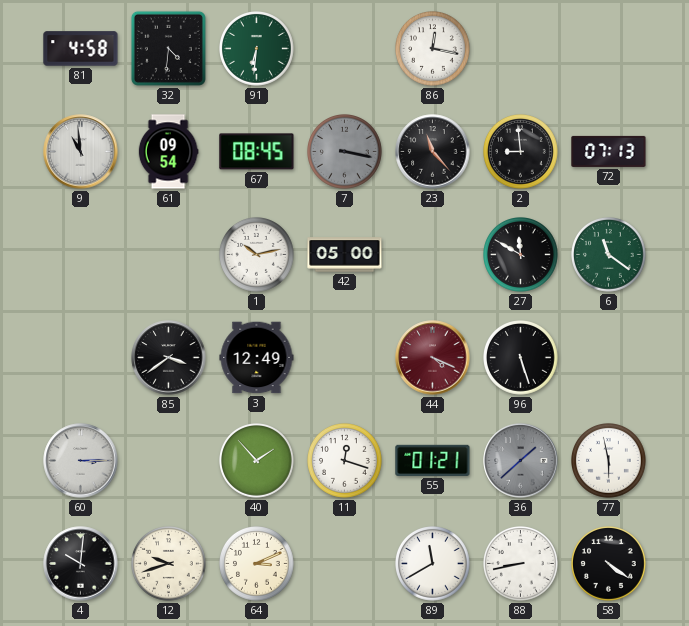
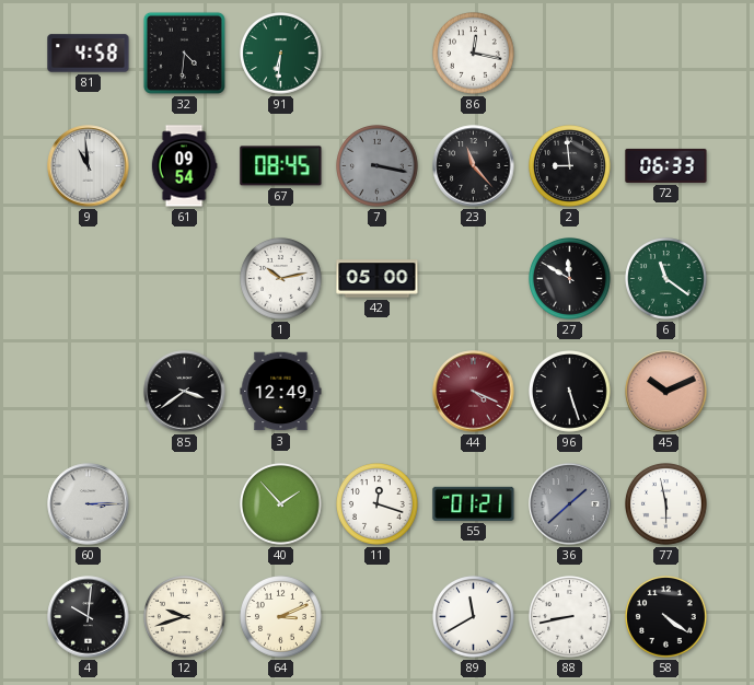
72: 07:13 -> 06:33 (666, 165)
45: none -> 10:11 (666, 392)
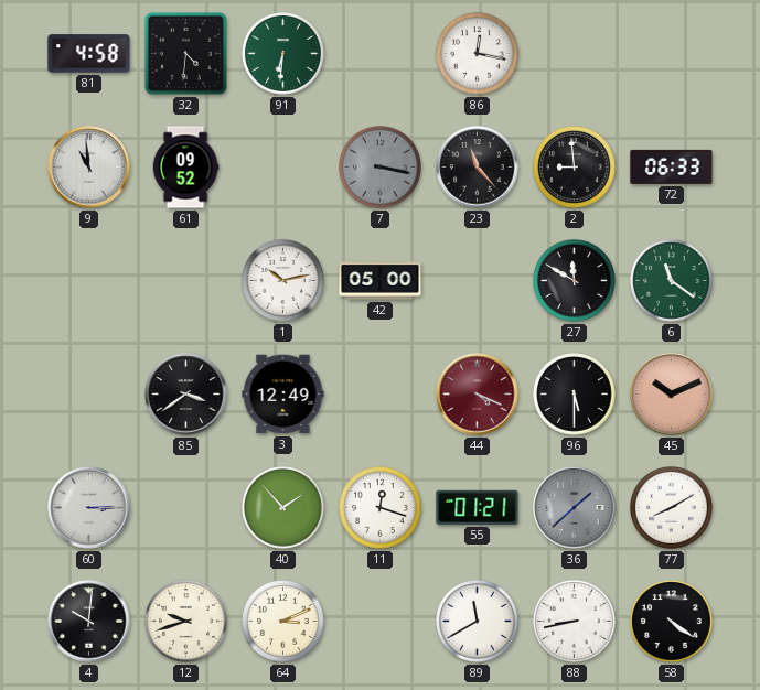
61: 09:54 -> 09:52 (185, 168)
67: 08:45 -> none (281, 166)
96: 5:27 -> 5:30 (575, 395)
77: 5:58 -> 8:10 (672, 508)
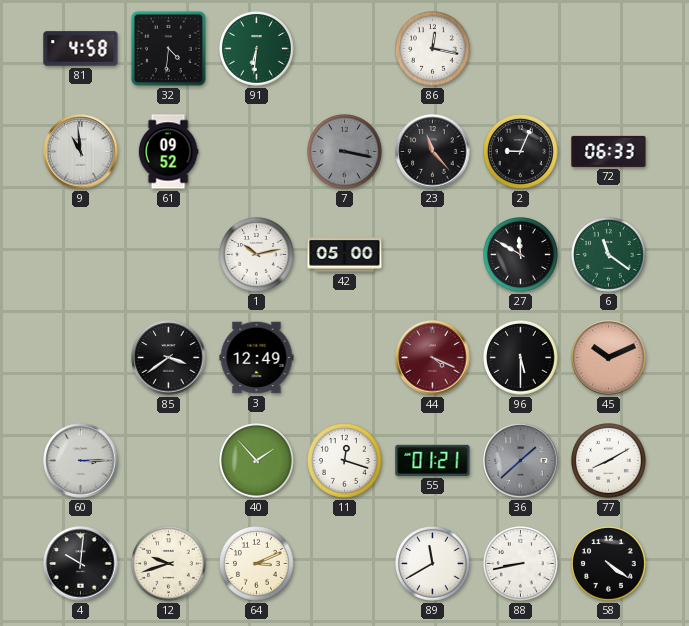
2: 8:59 -> 9:04 (521, 152)
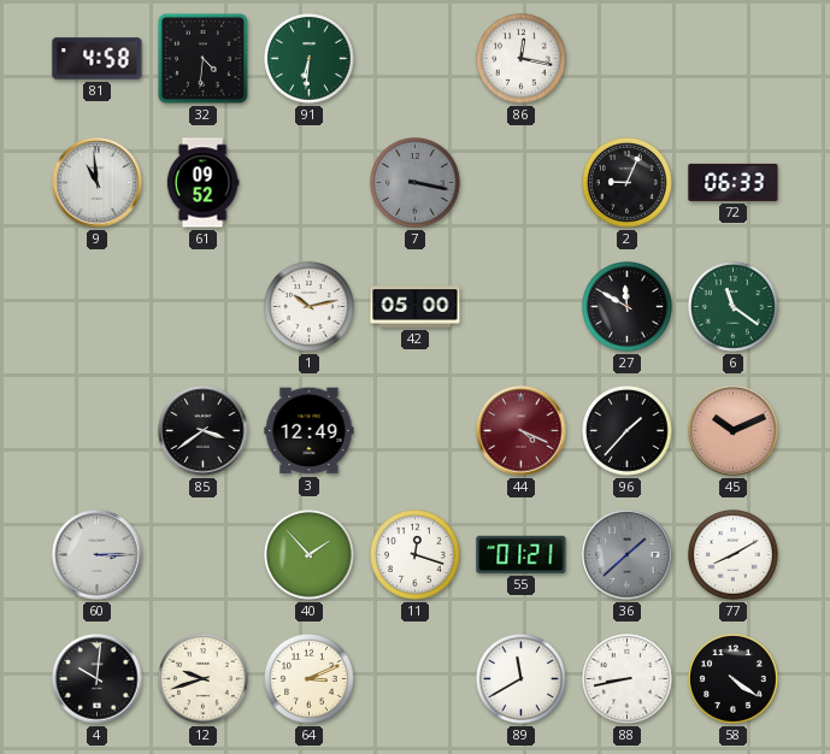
23: 11:23 -> none (433, 152)
96: 5:30 -> 1:37 (628, 431)
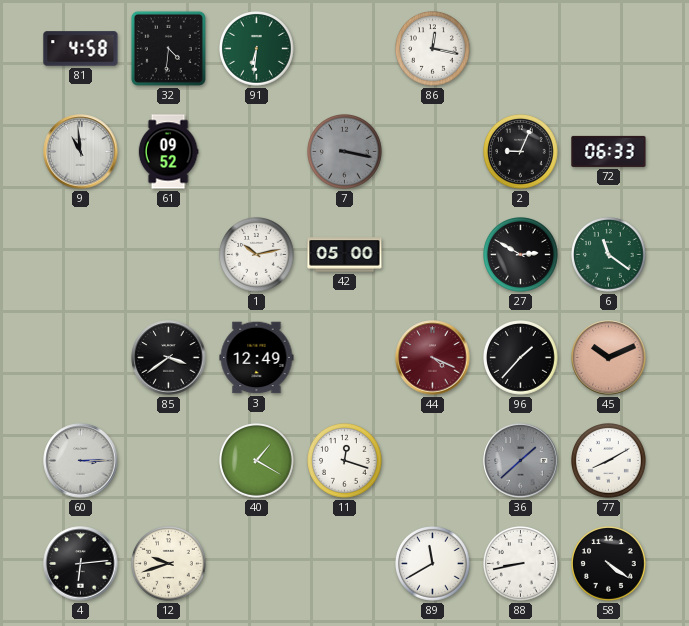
27: 11:50 -> 2:50 (521, 255)
40: 1:53 -> 1:20 (257, 461)
55: 01:21 -> none (522, 554)
4: 10:01 -> 6:14 (81, 564)
64: 3:11 -> none (310, 679)
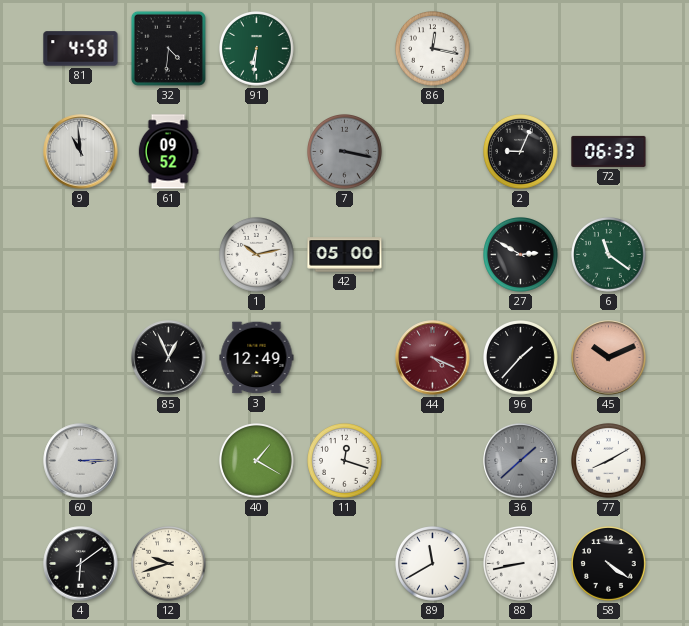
85: 3:39 -> 12:56 (169, 358)
4: 6:14 -> 6:09 (81, 564)
